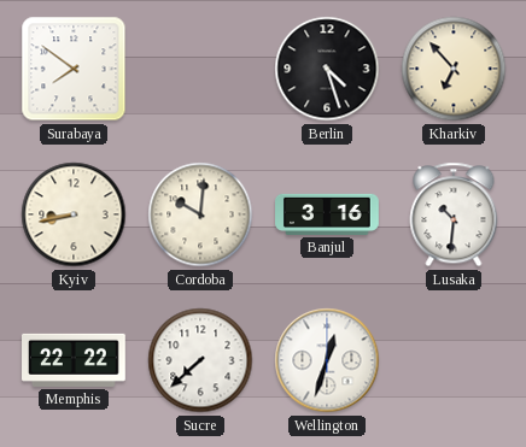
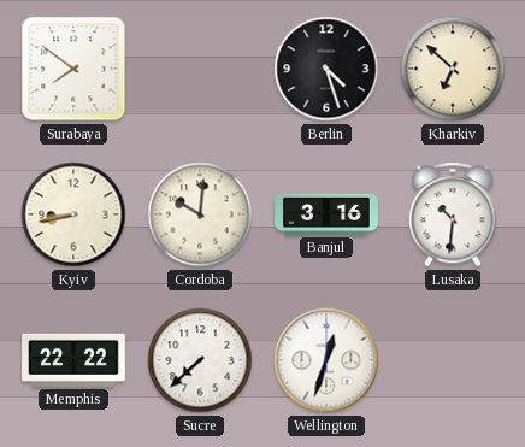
Kharkiv: 6:53 -> 6:52 (453, 69)
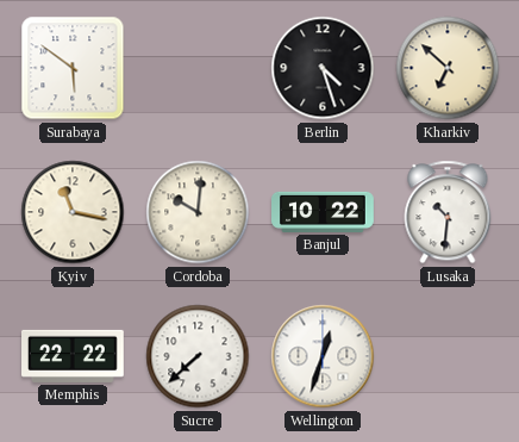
Surabaya: 7:51 -> 5:51 (73, 68)
Kyiv: 8:43 -> 11:17 (73, 212)
Banjul: 3:16 -> 10:22 (323, 212)
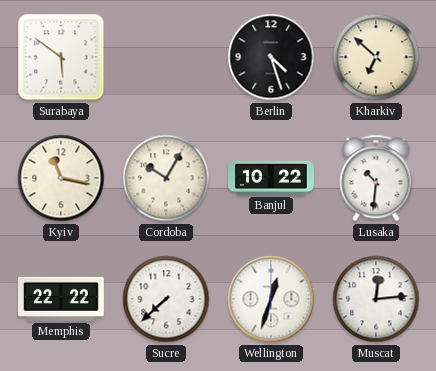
Cordoba: 10:01 -> 10:05 (166, 178)
Muscat: none -> 12:14 (376, 299)
